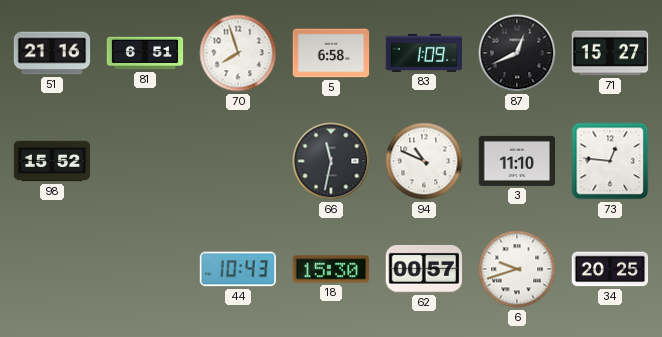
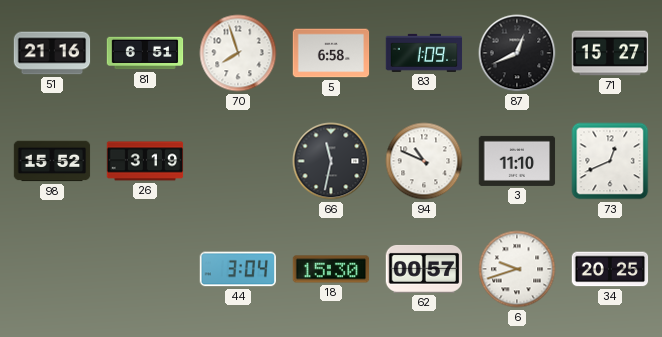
26: none -> 3:19 (145, 161)
73: 12:46 -> 12:41 (610, 161)
44: 10:43 -> 3:04 (237, 269)
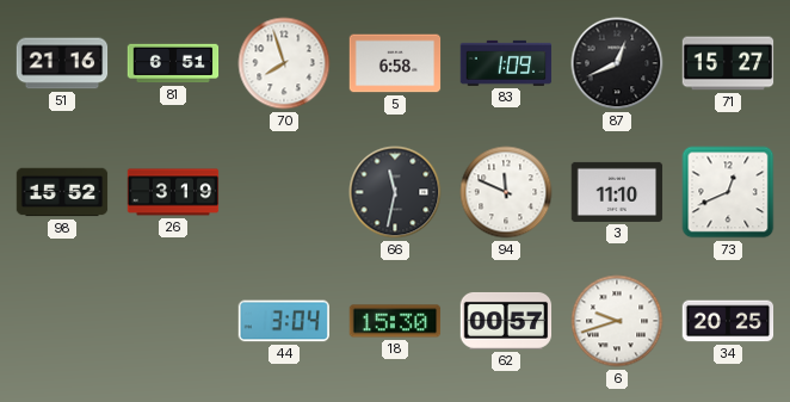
94: 10:49 -> 11:49 (506, 192)
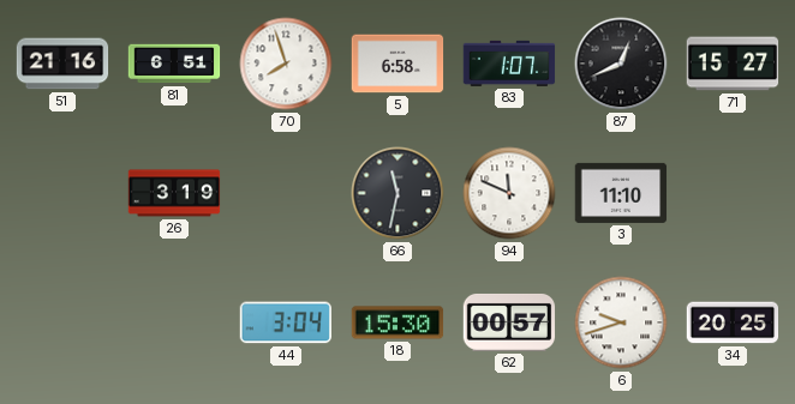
83: 1:09 -> 1:07 (509, 64)
98: 15:52 -> none (62, 192)
73: 12:41 -> none (728, 192)
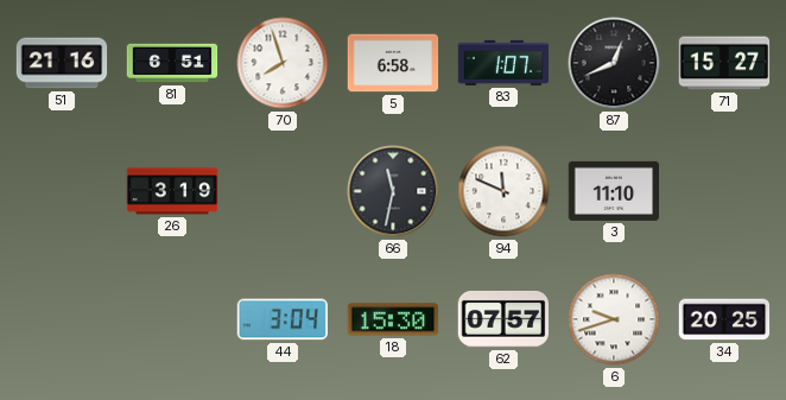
62: 00:57 -> 07:57 (503, 319)
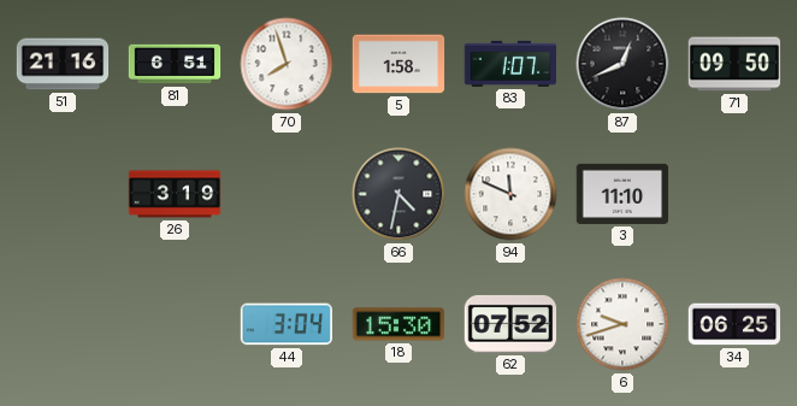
5: 6:58 -> 1:58 (398, 64)
71: 15:27 -> 09:50 (734, 64)
66: 11:32 -> 4:32 (398, 194)
62: 07:57 -> 07:52 (510, 324)
34: 20:25 -> 06:25 (734, 324)
